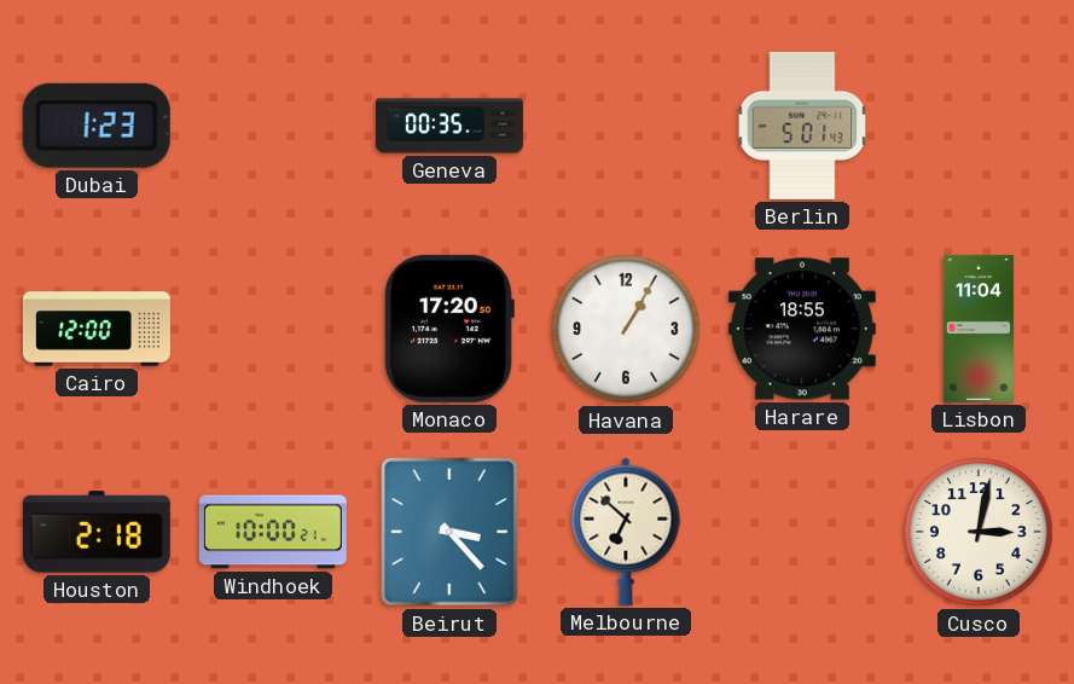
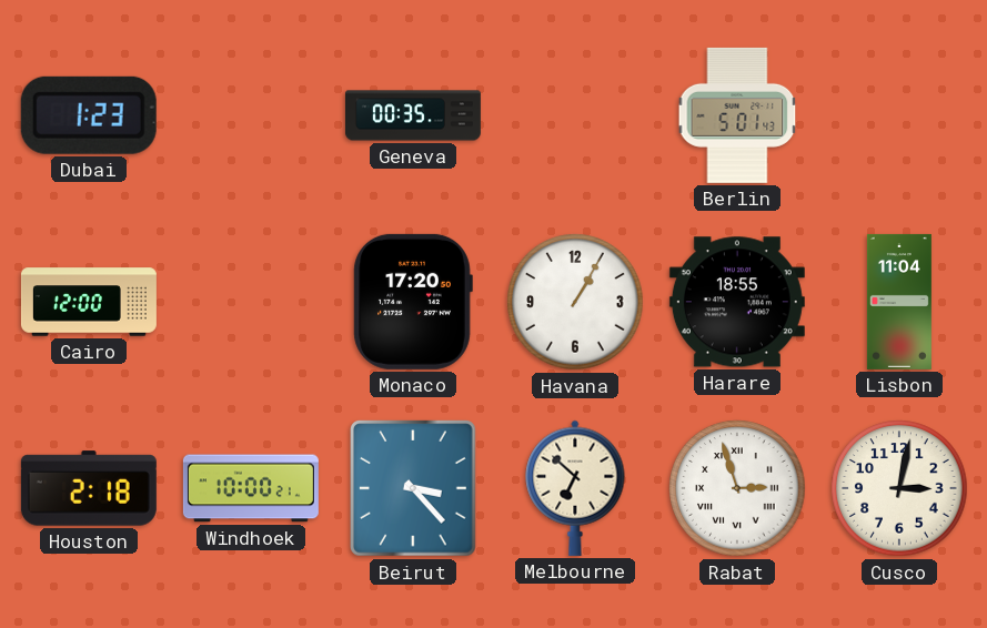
Rabat: none -> 2:57 (737, 488)
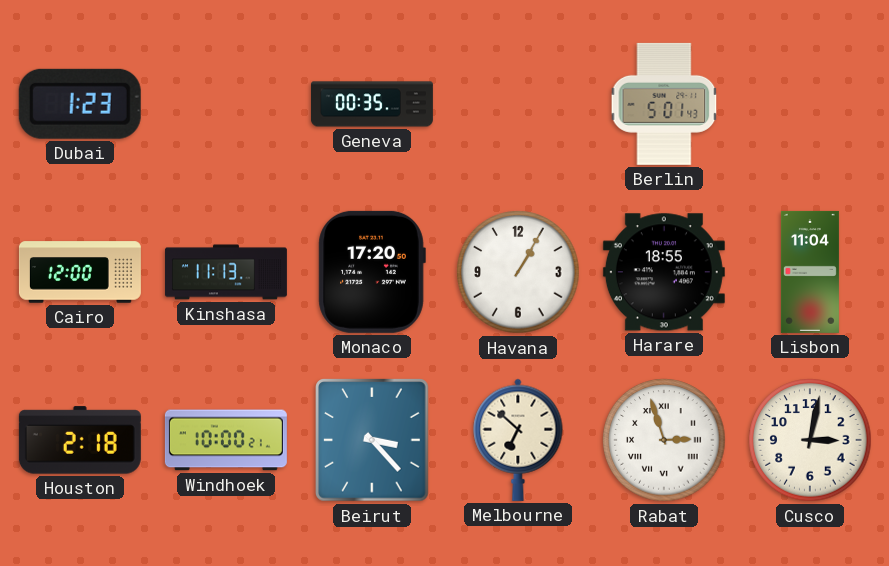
Kinshasa: none -> 11:13 (226, 272)
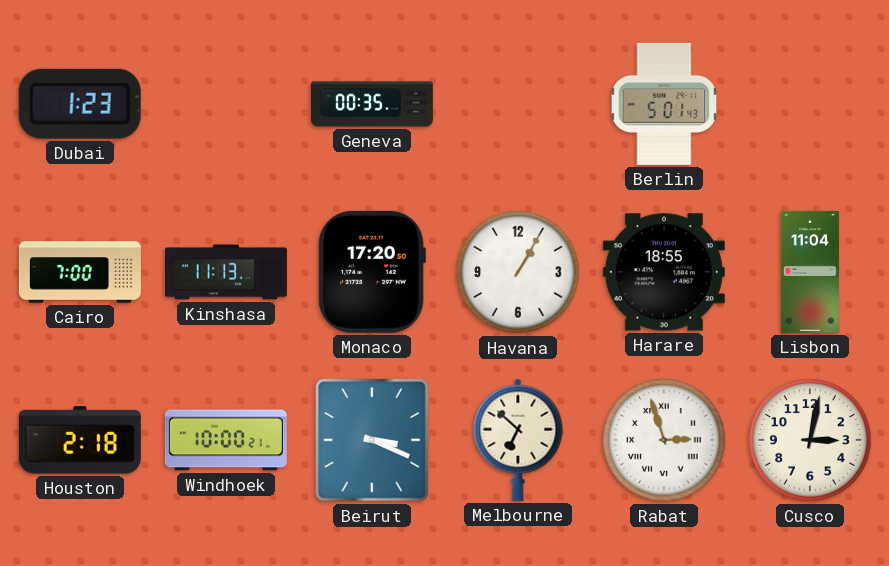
Cairo: 12:00 -> 7:00 (80, 272)
Beirut: 3:23 -> 3:19 (372, 440)
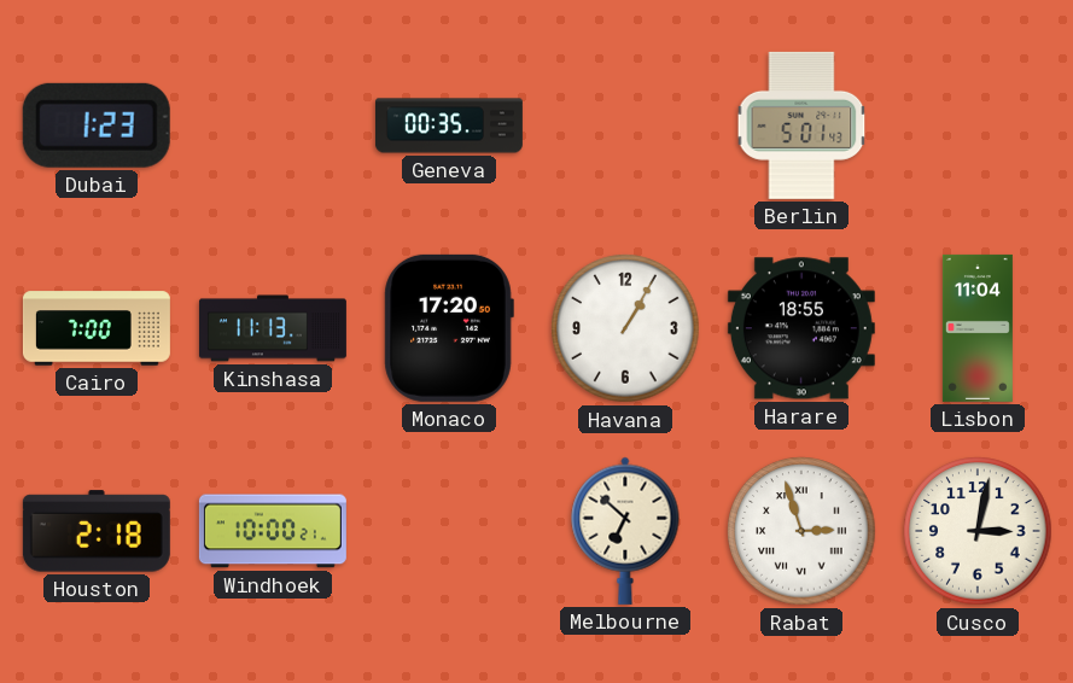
Beirut: 3:19 -> none (372, 440)
